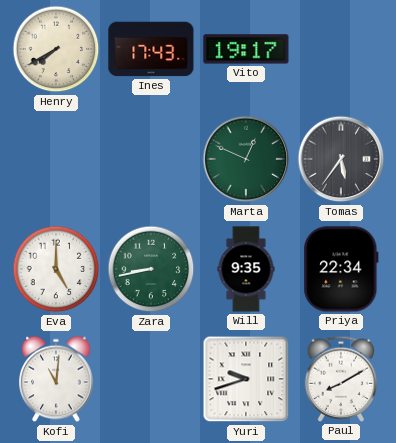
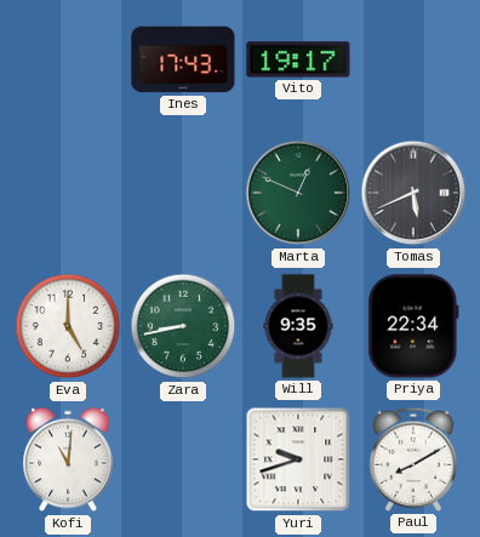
Henry: 7:40 -> none (56, 49)
Tomas: 5:36 -> 5:41 (413, 193)
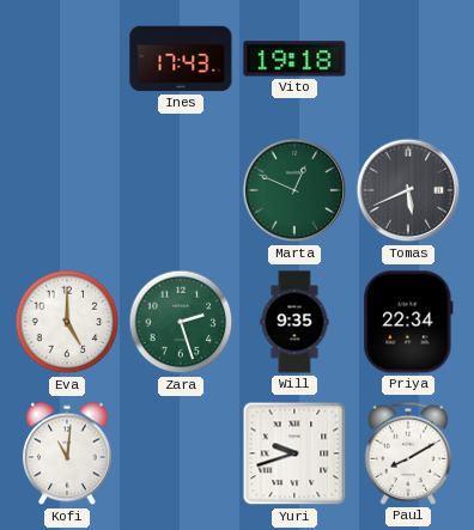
Vito: 19:17 -> 19:18 (294, 59)
Zara: 8:43 -> 2:27 (181, 322)
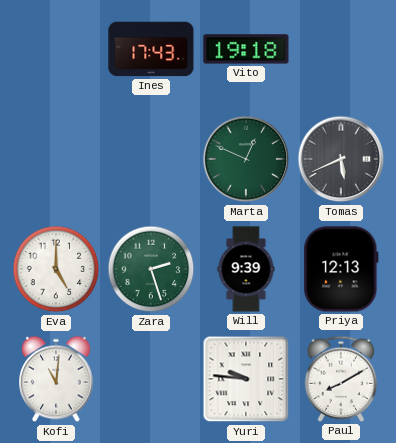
Will: 9:35 -> 9:39 (246, 269)
Priya: 22:34 -> 12:13 (341, 269)
Yuri: 9:42 -> 9:46 (246, 379)
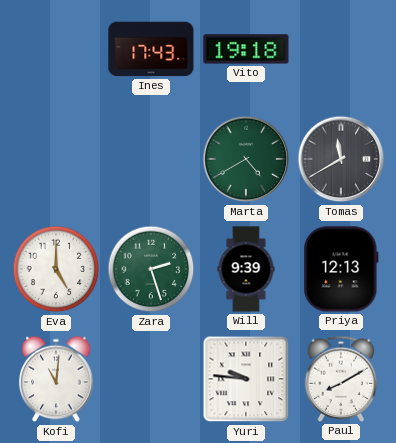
Marta: 12:49 -> 4:40 (246, 159)
Tomas: 5:41 -> 11:40 (341, 159)
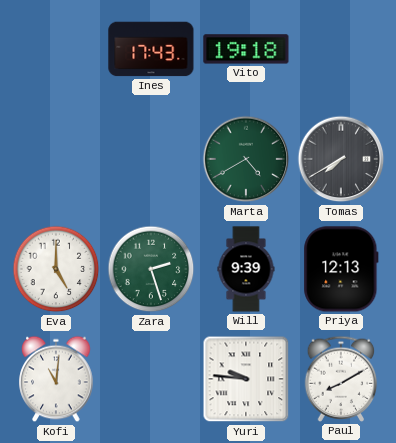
Tomas: 11:40 -> 7:40 (341, 159)
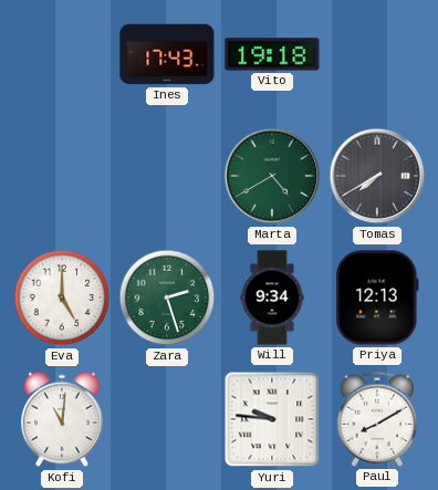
Will: 9:39 -> 9:34 (272, 298)
